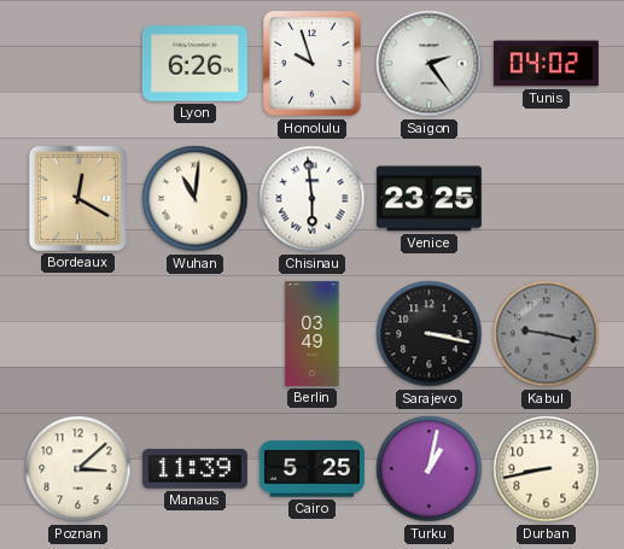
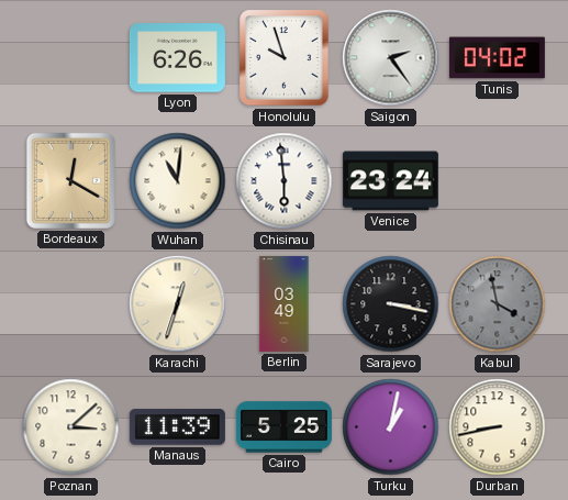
Venice: 23:25 -> 23:24 (390, 181)
Karachi: none -> 12:33 (178, 304)
Kabul: 9:17 -> 3:58 (498, 304)
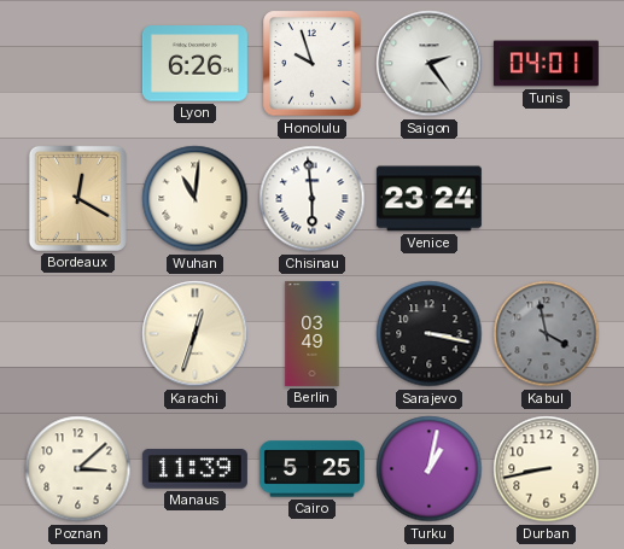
Tunis: 04:02 -> 04:01 (546, 64)
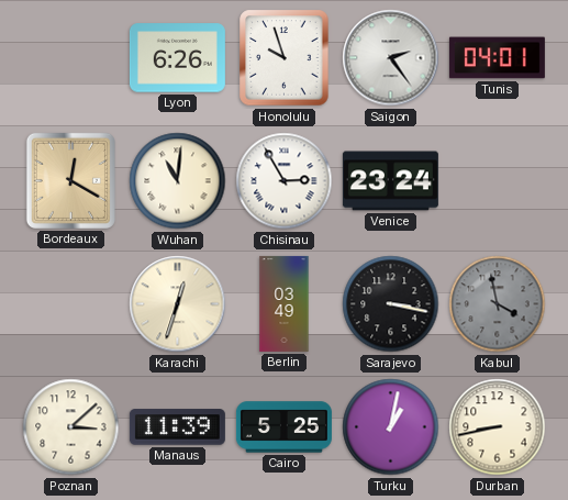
Chisinau: 5:59 -> 2:55 (285, 181)
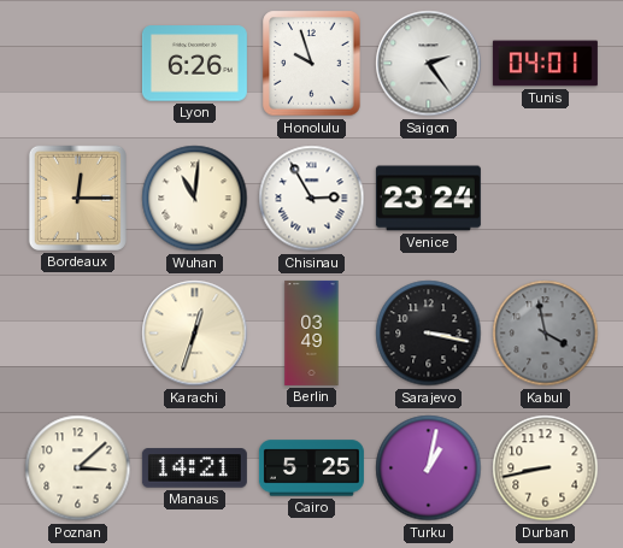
Bordeaux: 12:20 -> 12:15 (77, 198)
Manaus: 11:39 -> 14:21 (194, 469)
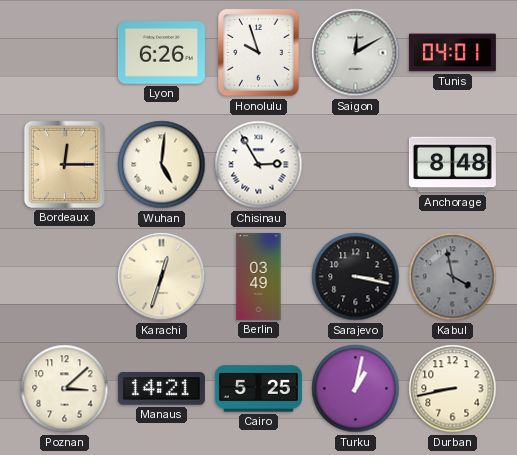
Saigon: 2:24 -> 12:10 (356, 53)
Wuhan: 11:01 -> 5:01 (162, 165)
Venice: 23:24 -> none (428, 199)
Anchorage: none -> 8:48 (452, 165)
